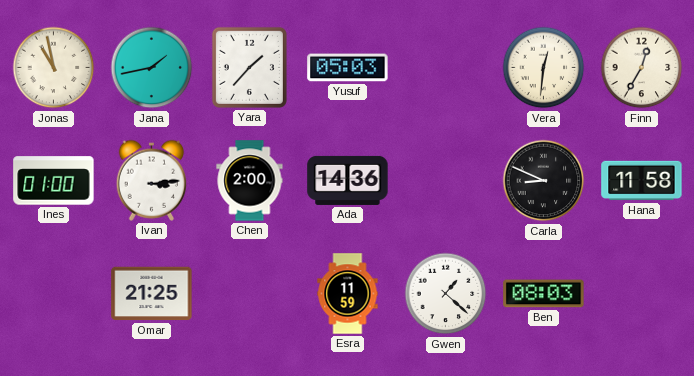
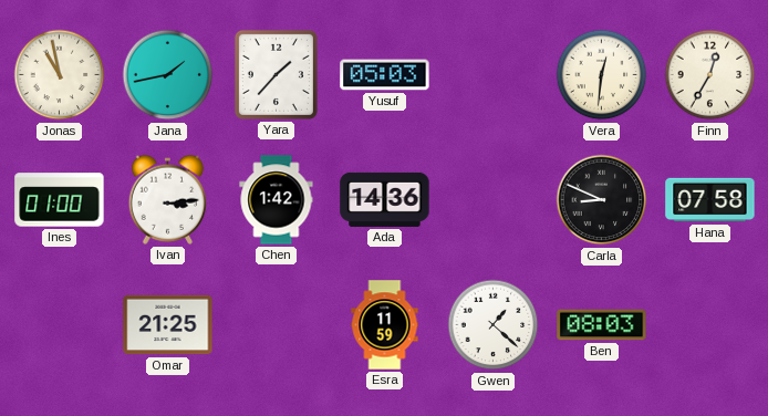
Chen: 2:00 -> 1:42 (277, 200)
Hana: 11:58 -> 07:58 (710, 200)
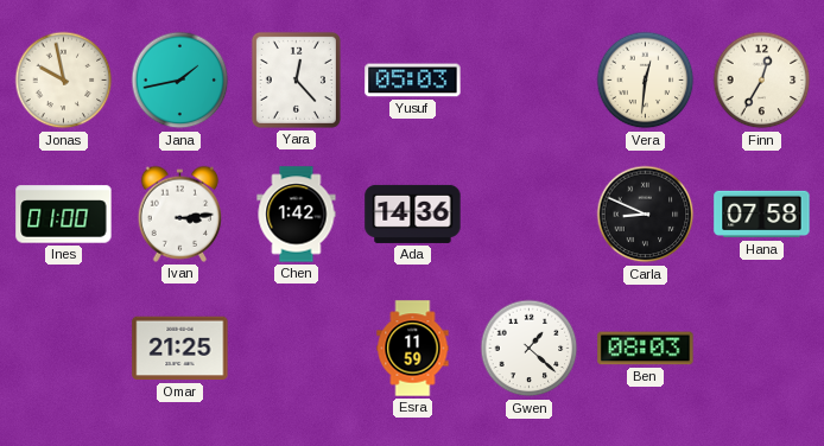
Jonas: 10:58 -> 9:58 (64, 81)
Yara: 1:37 -> 12:23 (296, 79)
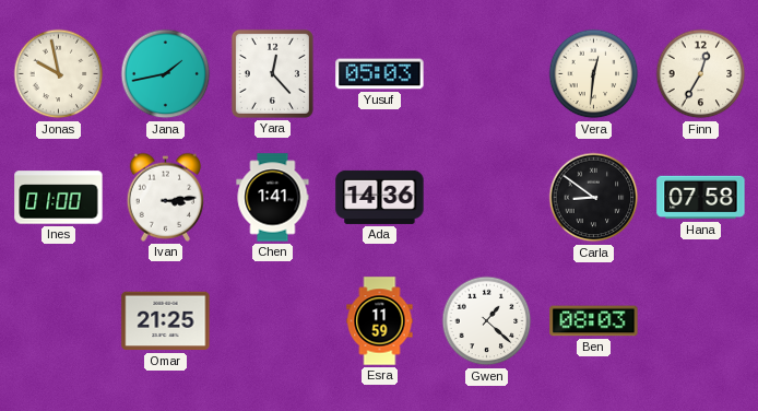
Chen: 1:42 -> 1:41 (273, 198)
Carla: 8:49 -> 8:51 (594, 198)
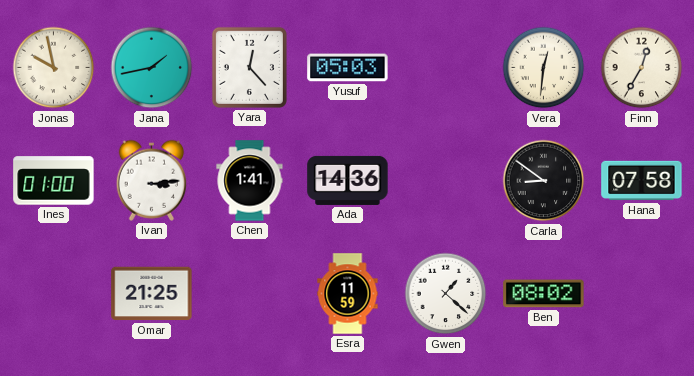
Ben: 08:03 -> 08:02 (544, 294)
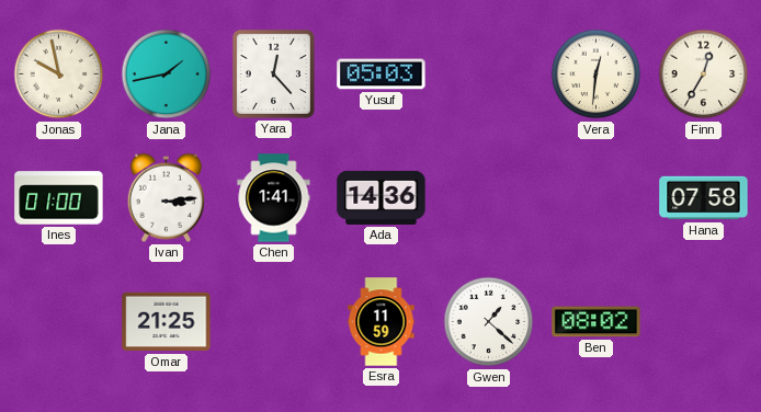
Carla: 8:51 -> none (544, 181)
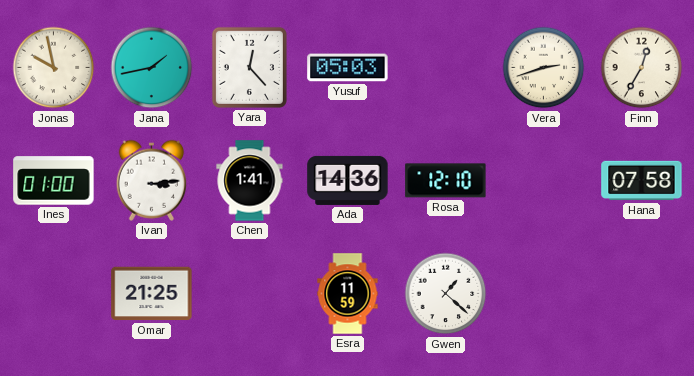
Vera: 12:31 -> 2:42 (544, 68)
Rosa: none -> 12:10 (446, 181)
Ben: 08:02 -> none (597, 322)
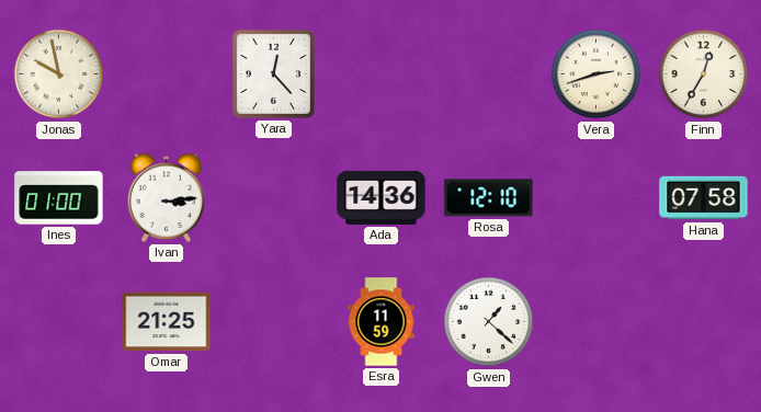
Jana: 1:43 -> none (152, 68)
Yusuf: 05:03 -> none (348, 68)
Chen: 1:41 -> none (250, 181)
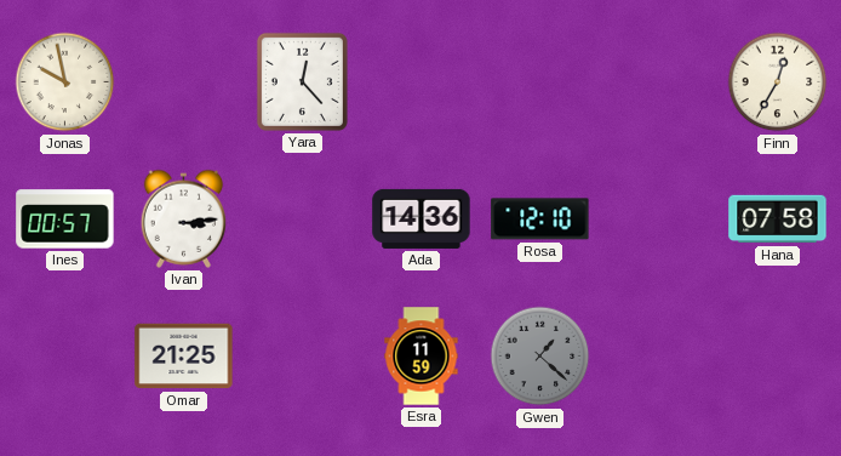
Vera: 2:42 -> none (597, 75)
Ines: 01:00 -> 00:57 (65, 220)
Gwen dial: white -> grey (540, 357)
